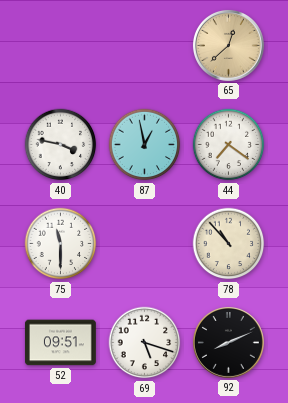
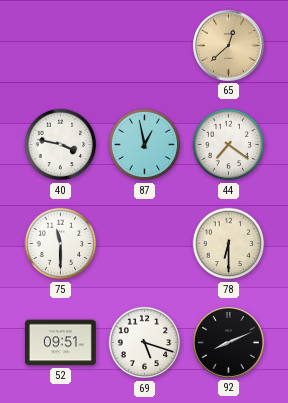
78: 10:53 -> 6:30 (229, 244)
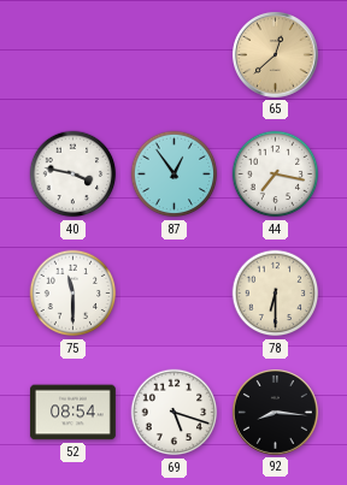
87: 12:58 -> 12:54 (175, 175)
44: 7:21 -> 7:17 (276, 175)
52: 09:51 -> 08:54 (72, 413)
92: 8:11 -> 8:16 (276, 413)
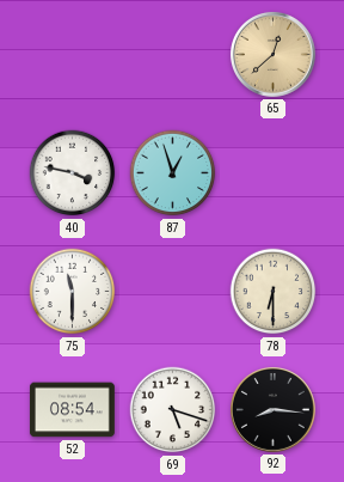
87: 12:54 -> 12:57 (173, 173)
44: 7:17 -> none (276, 175)
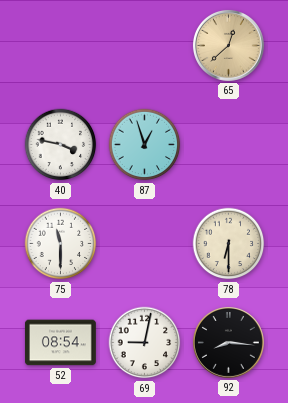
69: 5:18 -> 9:02 (145, 343)
